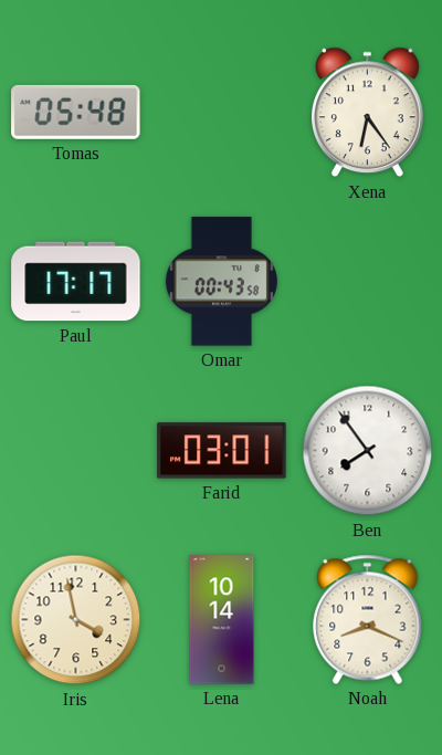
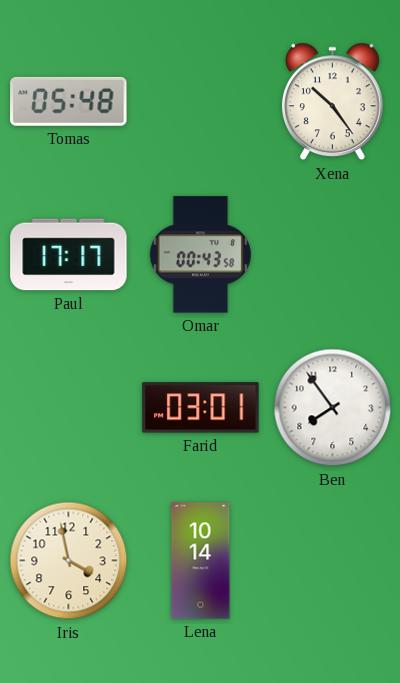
Xena: 6:24 -> 10:24 (333, 102)
Noah: 8:19 -> none (368, 619)
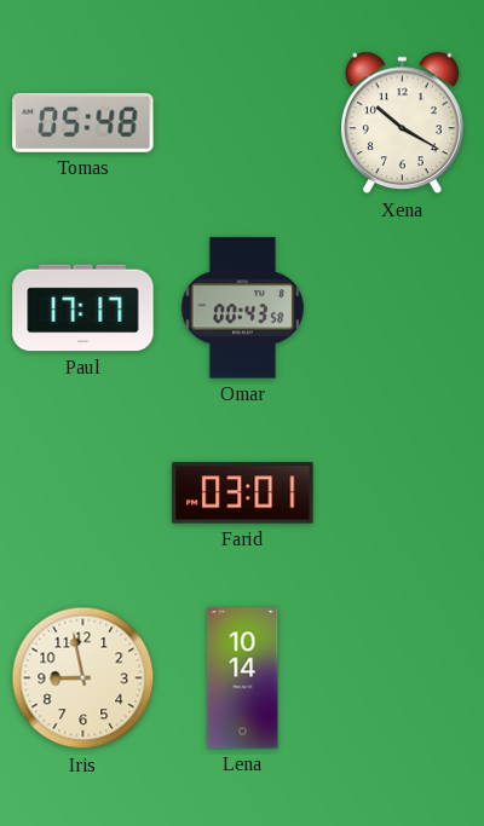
Xena: 10:24 -> 10:20 (403, 123)
Ben: 7:54 -> none (333, 408)
Iris: 3:58 -> 8:58 (83, 678)
